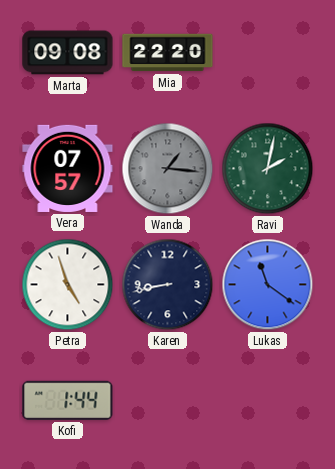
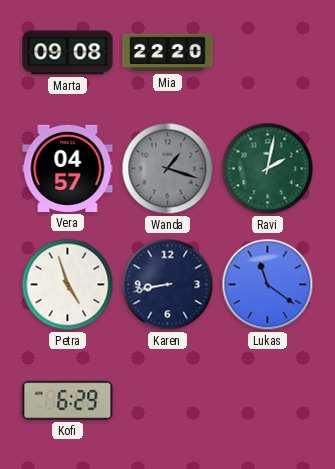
Vera: 07:57 -> 04:57 (68, 168)
Wanda: 1:16 -> 1:18 (168, 169)
Kofi: 1:44 -> 6:29 (68, 400)
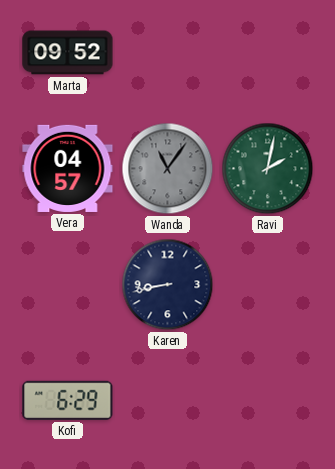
Marta: 09:08 -> 09:52 (68, 53)
Mia: 22:20 -> none (168, 53)
Wanda: 1:18 -> 11:06 (168, 169)
Petra: 4:57 -> none (68, 285)
Lukas: 11:21 -> none (268, 285)
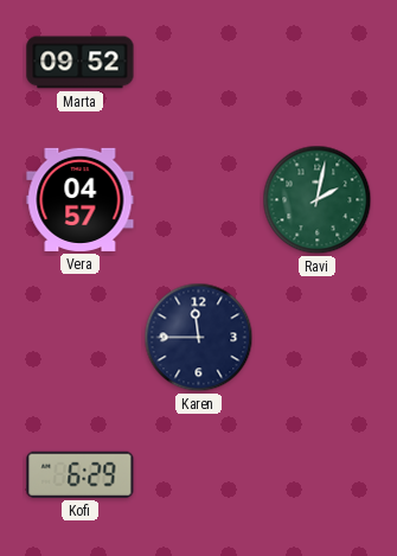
Wanda: 11:06 -> none (168, 169)
Karen: 8:43 -> 11:45 (199, 338)
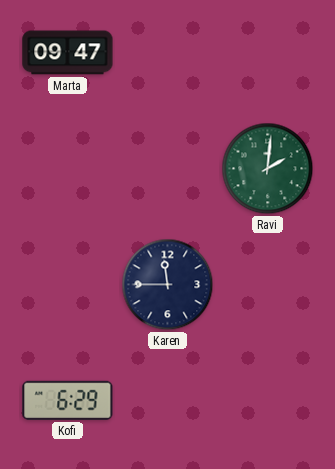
Marta: 09:52 -> 09:47 (68, 53)
Vera: 04:57 -> none (81, 199)
Ravi: 2:02 -> 2:01 (268, 169)
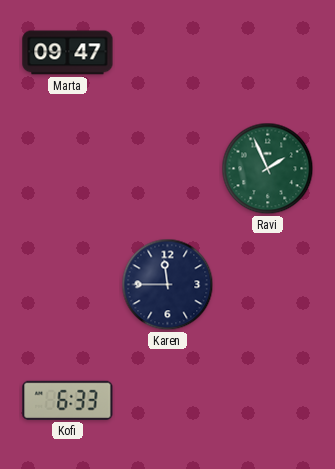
Ravi: 2:01 -> 1:56 (268, 169)
Kofi: 6:29 -> 6:33 (68, 400)
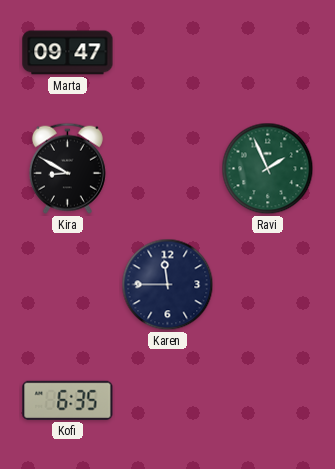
Kira: none -> 8:50 (67, 168)
Kofi: 6:33 -> 6:35 (68, 400)
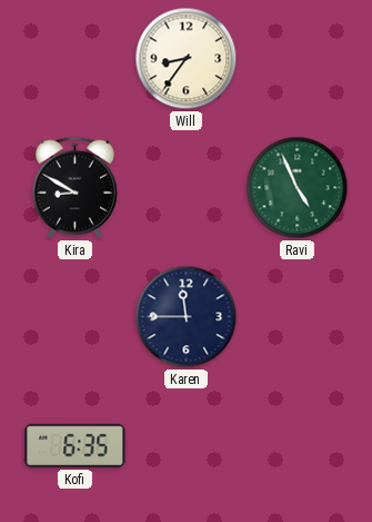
Marta: 09:47 -> none (68, 53)
Will: none -> 8:36 (187, 59)
Ravi: 1:56 -> 4:56 (298, 188)
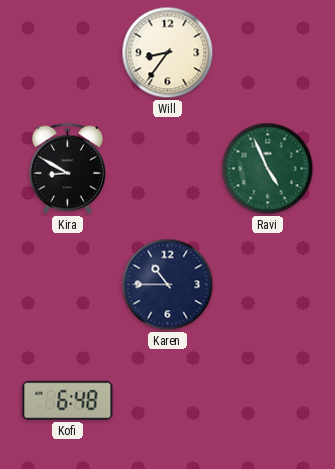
Karen: 11:45 -> 10:45 (168, 285)
Kofi: 6:35 -> 6:48 (68, 400)
